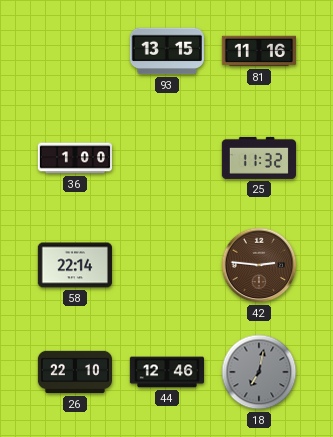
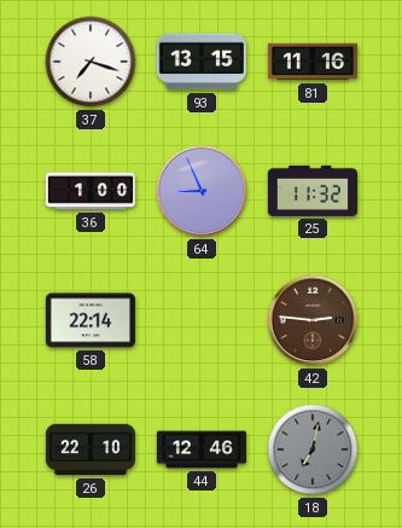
37: none -> 7:18 (91, 62)
64: none -> 8:56 (202, 191)
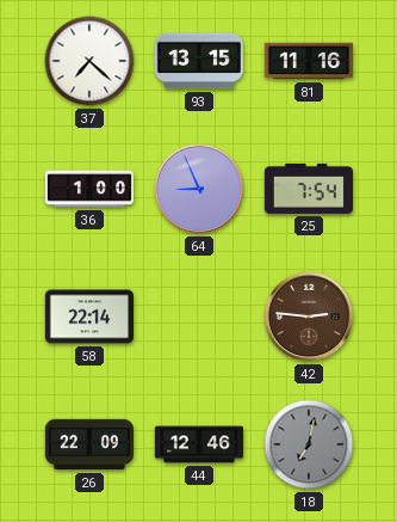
37: 7:18 -> 7:22 (89, 61)
25: 11:32 -> 7:54 (308, 189)
26: 22:10 -> 22:09 (88, 444)
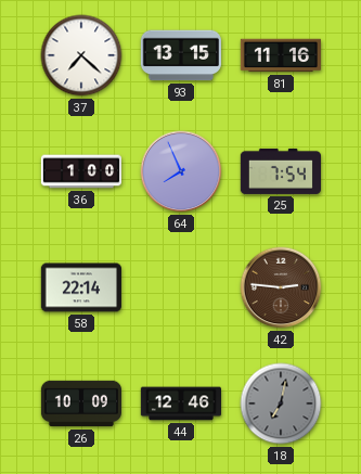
64: 8:56 -> 7:56 (181, 171)
26: 22:09 -> 10:09 (80, 403)
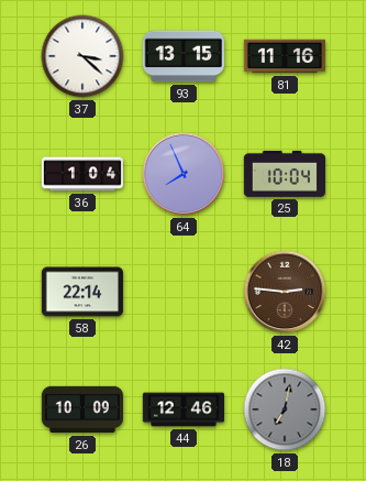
37: 7:22 -> 3:22 (82, 56)
36: 1:00 -> 1:04 (81, 174)
25: 7:54 -> 10:04 (284, 174)
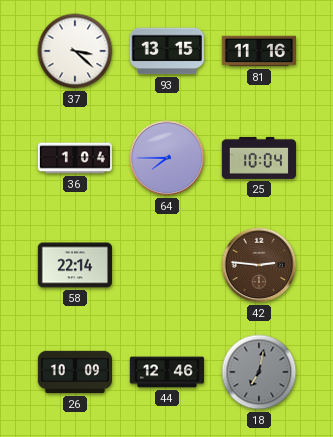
64: 7:56 -> 7:45 (167, 158)
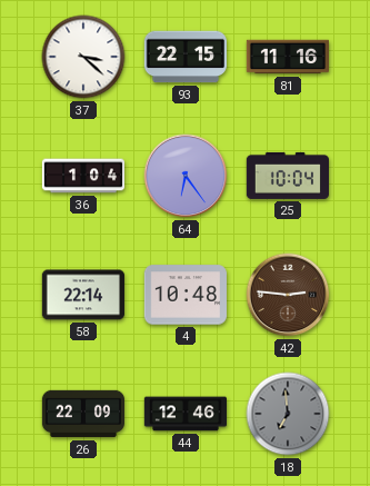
93: 13:15 -> 22:15 (186, 57)
64: 7:45 -> 6:24 (186, 176)
4: none -> 10:48 (186, 295)
26: 10:09 -> 22:09 (82, 414)
18: 7:02 -> 6:59 (288, 414)
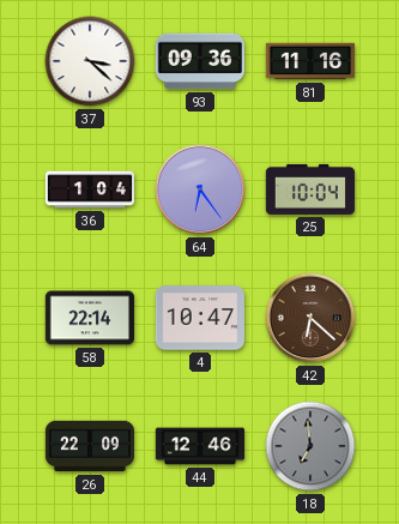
93: 22:15 -> 09:36 (200, 61)
4: 10:48 -> 10:47 (200, 318)
42: 2:46 -> 6:22 (310, 318)
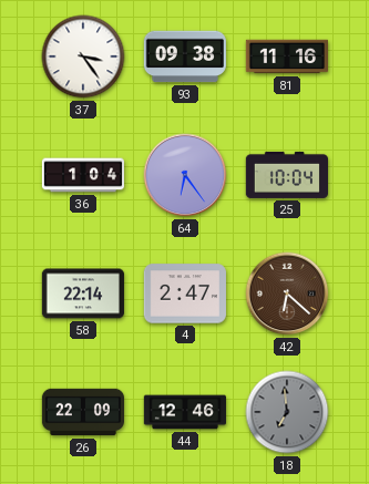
37: 3:22 -> 3:24 (83, 56)
93: 09:36 -> 09:38 (185, 56)
4: 10:47 -> 2:47 (185, 294)
